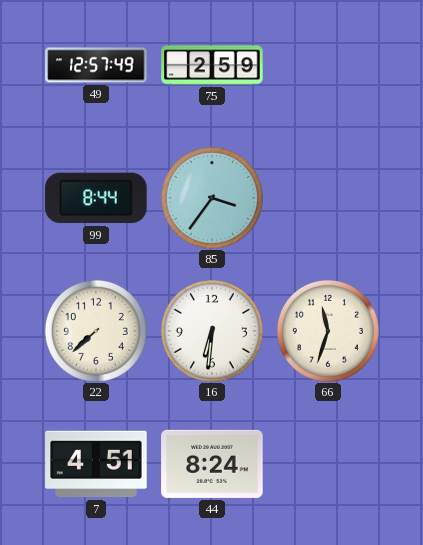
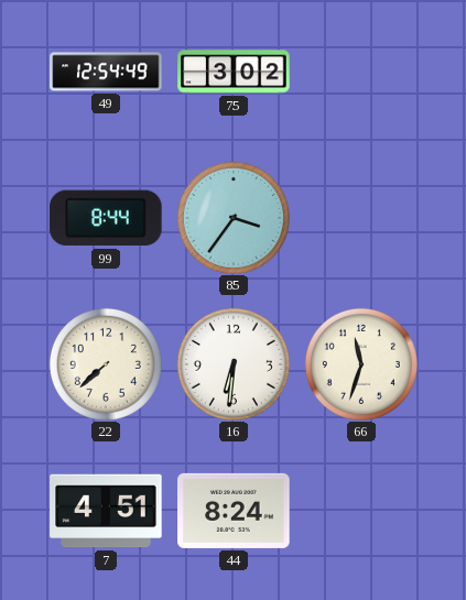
49: 12:57 -> 12:54 (106, 72)
75: 2:59 -> 3:02 (234, 72)
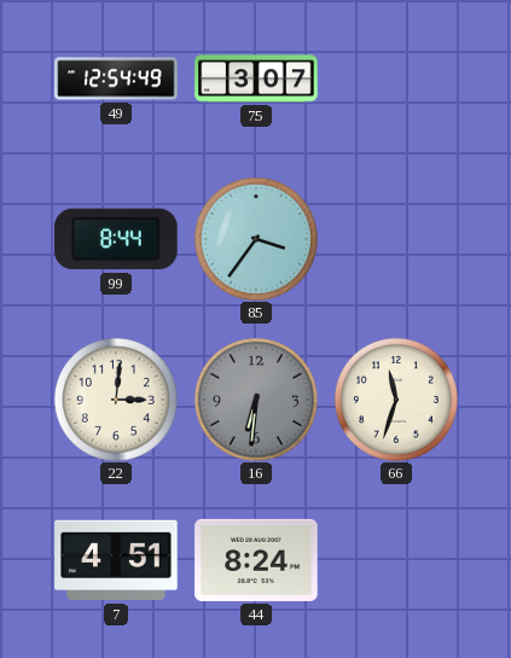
75: 3:02 -> 3:07 (256, 78)
22: 7:38 -> 3:01 (116, 400)
16 dial: white -> grey (256, 400)
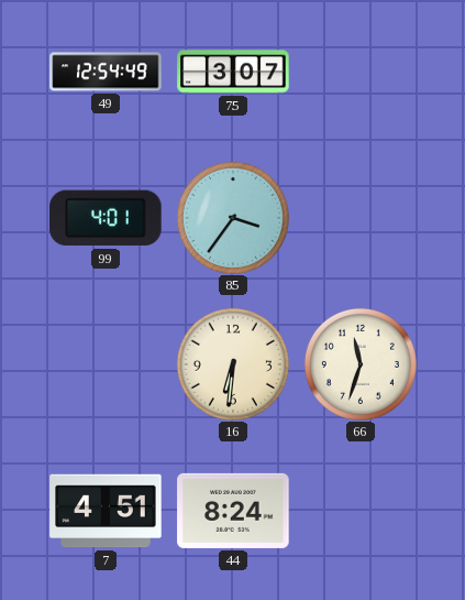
99: 8:44 -> 4:01 (106, 218)
22: 3:01 -> none (116, 400)
16 dial: grey -> cream (233, 364)
